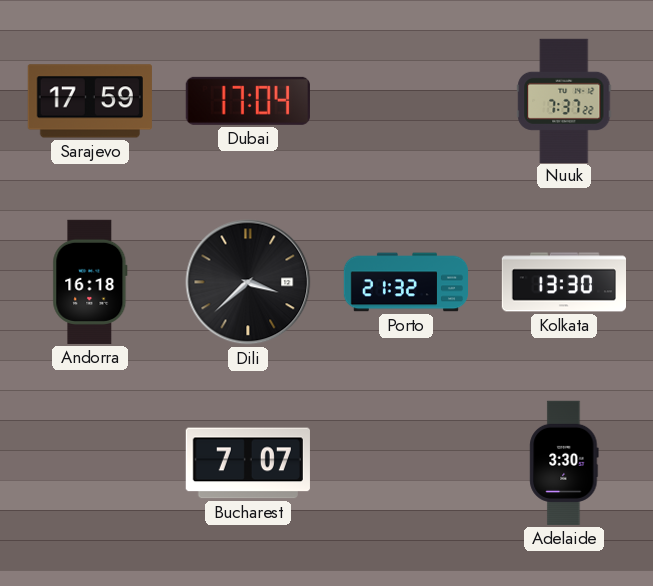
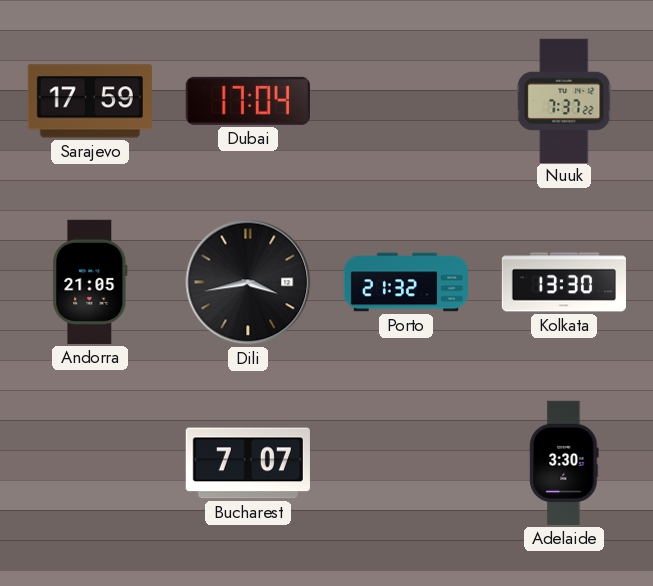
Andorra: 16:18 -> 21:05 (90, 282)
Dili: 3:38 -> 3:43 (248, 282)
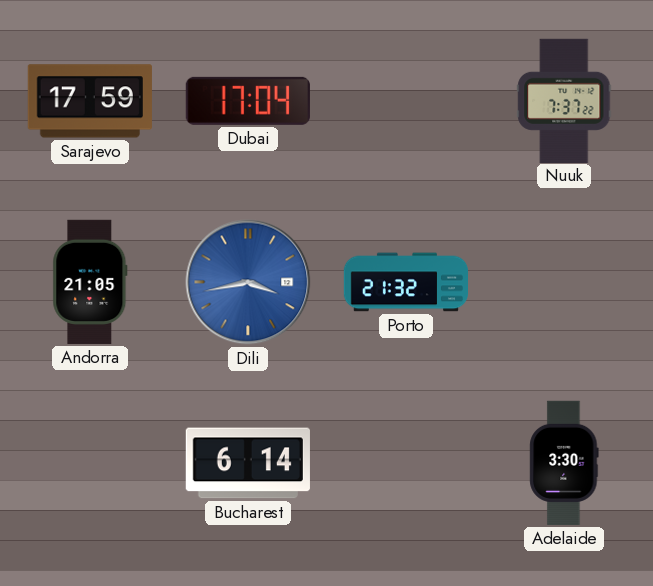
Dili dial: black -> blue (248, 282)
Kolkata: 13:30 -> none (563, 282)
Bucharest: 7:07 -> 6:14 (248, 463)
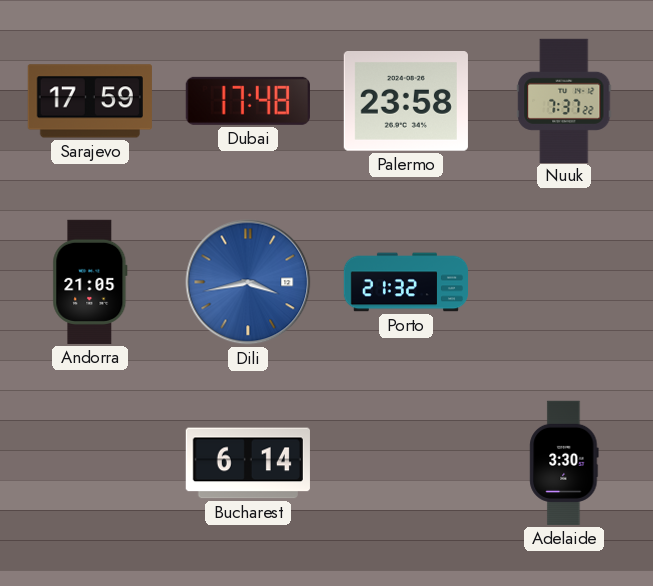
Dubai: 17:04 -> 17:48 (248, 101)
Palermo: none -> 23:58 (406, 102)
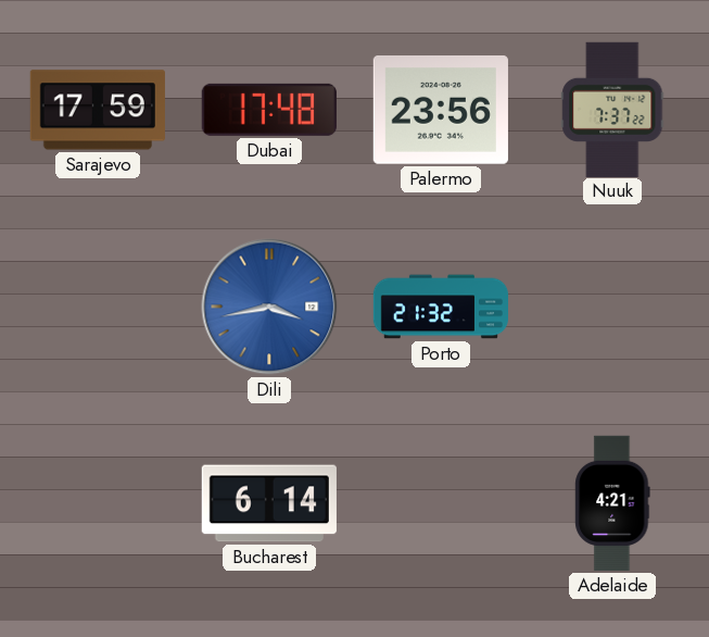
Palermo: 23:58 -> 23:56 (441, 111)
Andorra: 21:05 -> none (90, 282)
Adelaide: 3:30 -> 4:21 (612, 503)
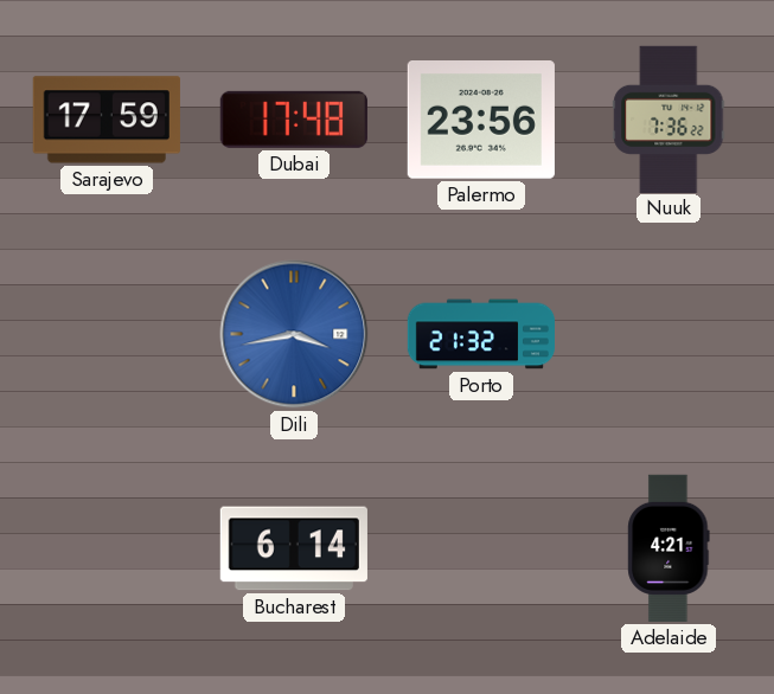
Nuuk: 7:37 -> 7:36 (669, 118)
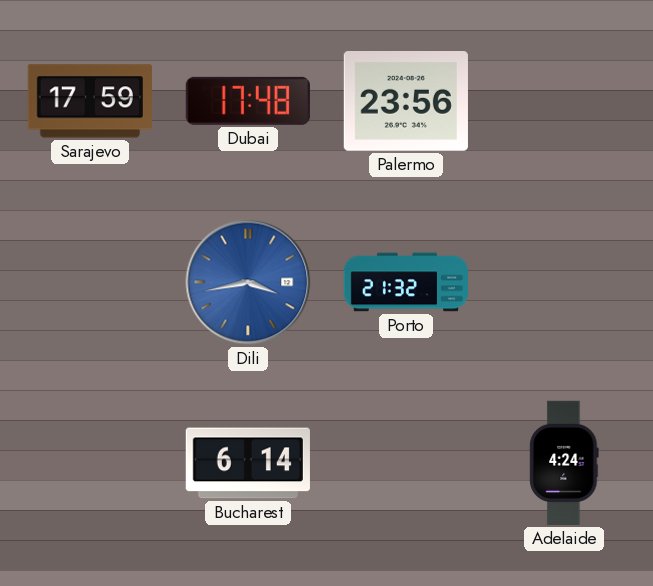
Nuuk: 7:36 -> none (669, 118)
Adelaide: 4:21 -> 4:24 (564, 463)
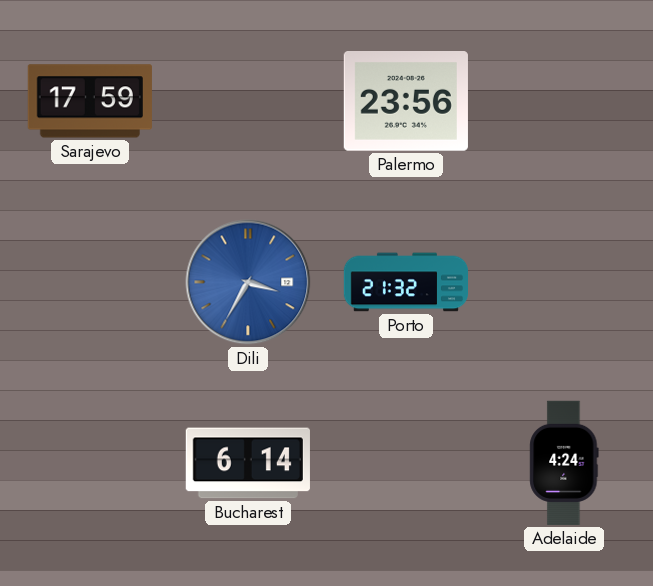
Dubai: 17:48 -> none (248, 101)
Dili: 3:43 -> 3:35 (248, 282)
